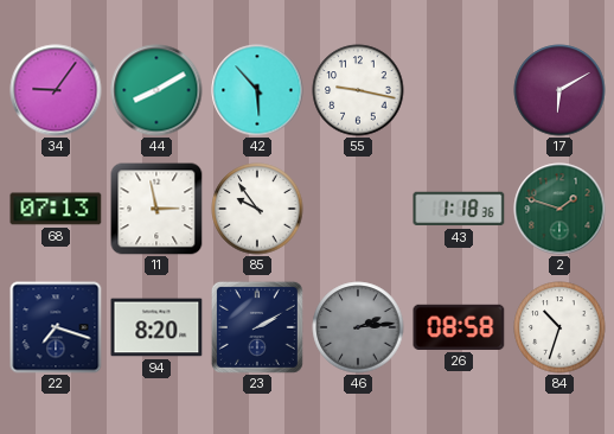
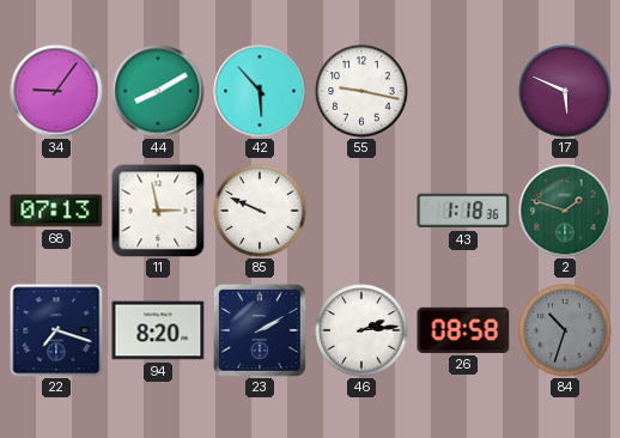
17: 6:10 -> 5:49 (565, 91)
85: 9:54 -> 9:49 (260, 211)
46 dial: grey -> white (361, 330)
84 dial: white -> grey (565, 330)
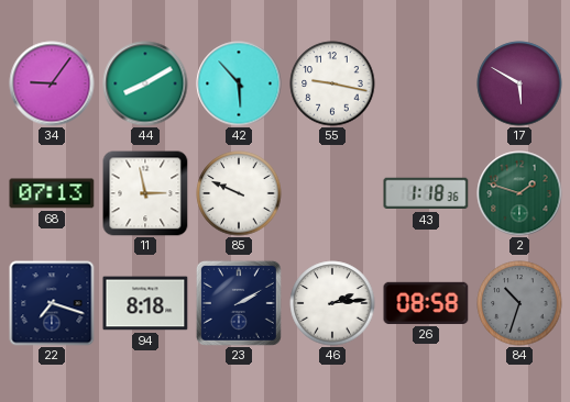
17: 5:49 -> 5:50 (519, 83)
94: 8:20 -> 8:18 (145, 303)
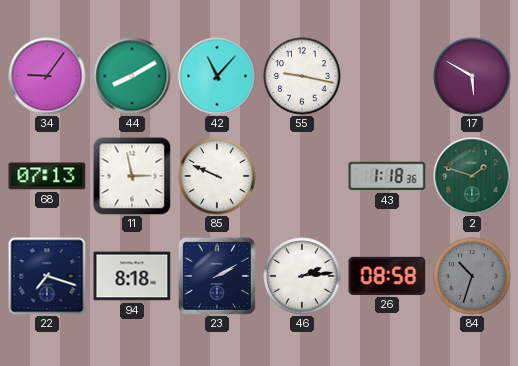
42: 5:53 -> 11:07 (217, 76)
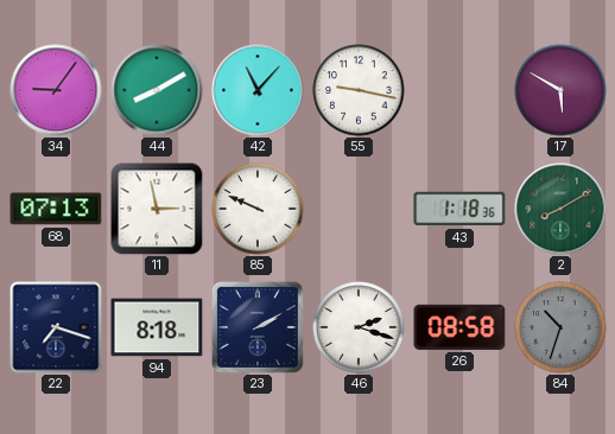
2: 1:48 -> 8:10 (560, 209)
46: 2:14 -> 2:18 (359, 327)
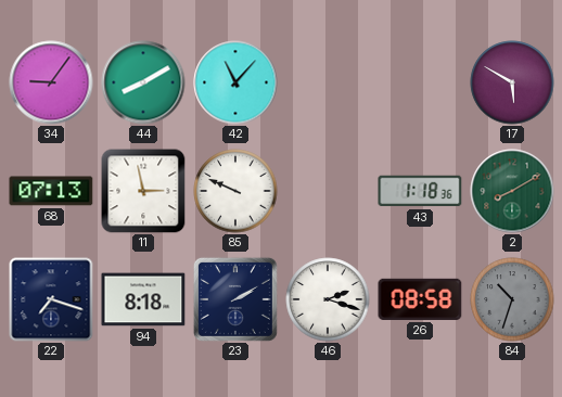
55: 9:17 -> none (359, 90)
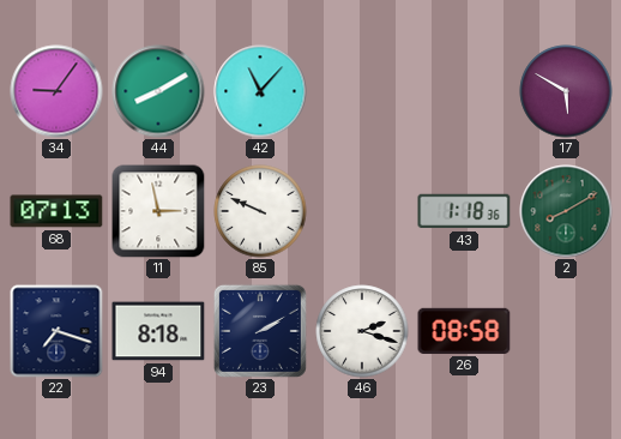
84: 10:33 -> none (512, 299)
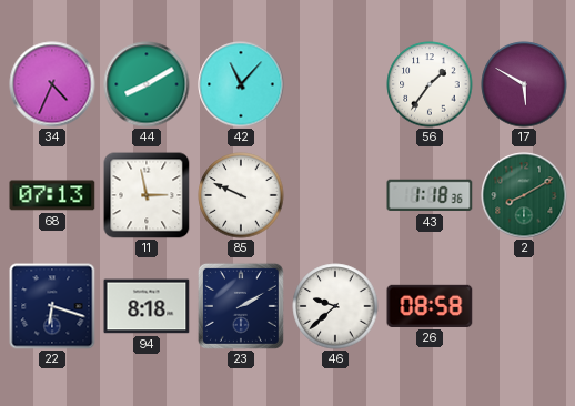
34: 9:06 -> 4:34 (52, 84)
56: none -> 1:36 (430, 84)
22: 7:18 -> 6:18 (52, 306)
46: 2:18 -> 9:38 (335, 306)
